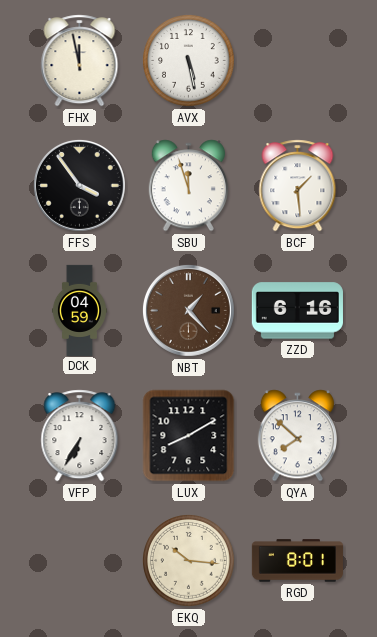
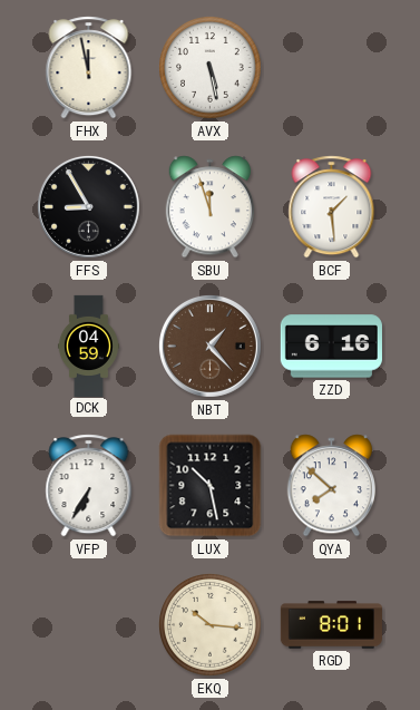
FFS: 3:54 -> 8:55 (88, 206)
LUX: 8:10 -> 10:28 (211, 486)
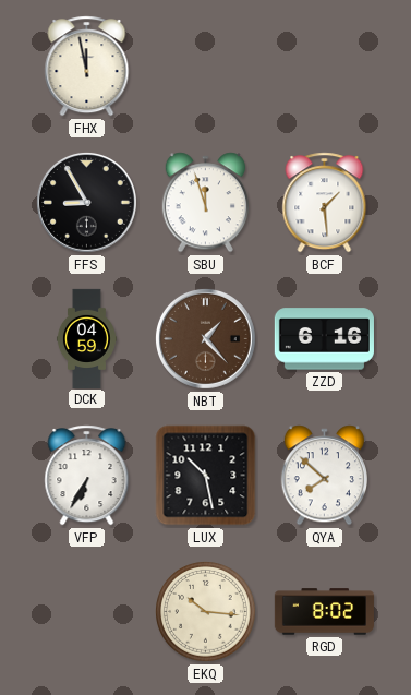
AVX: 5:28 -> none (211, 68)
RGD: 8:01 -> 8:02 (324, 612)
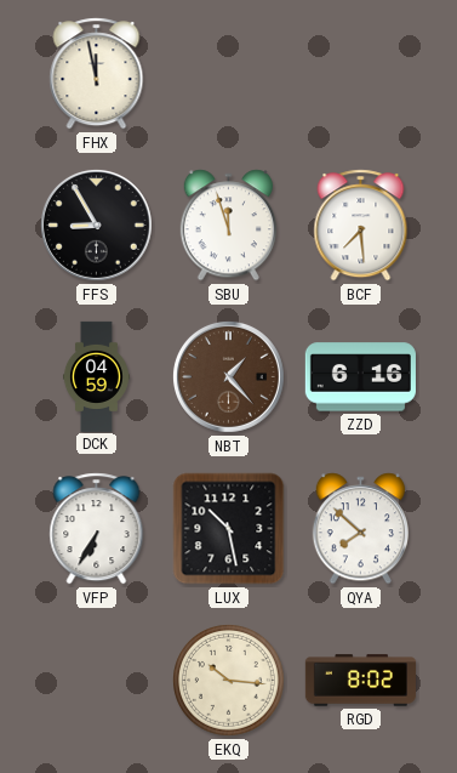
BCF: 1:29 -> 7:29 (361, 226)
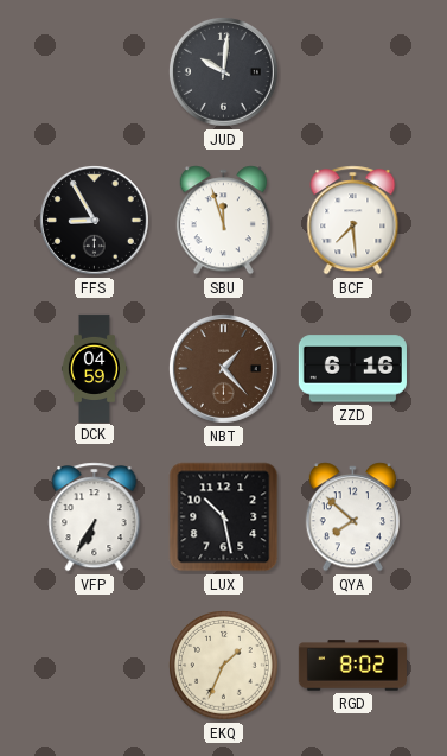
FHX: 11:58 -> none (97, 74)
JUD: none -> 10:01 (223, 71)
EKQ: 10:16 -> 1:34 (224, 666)
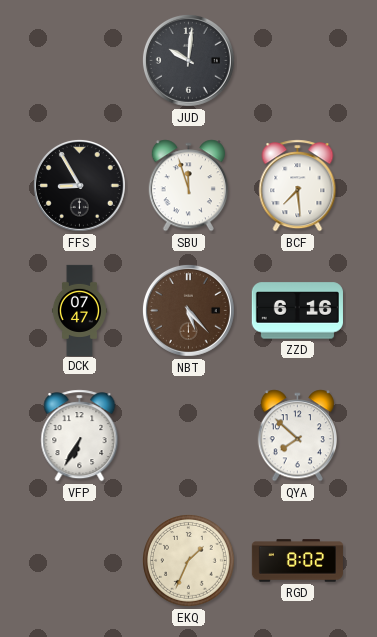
DCK: 04:59 -> 07:47 (79, 310)
NBT: 1:23 -> 5:23 (188, 310)
LUX: 10:28 -> none (224, 517)
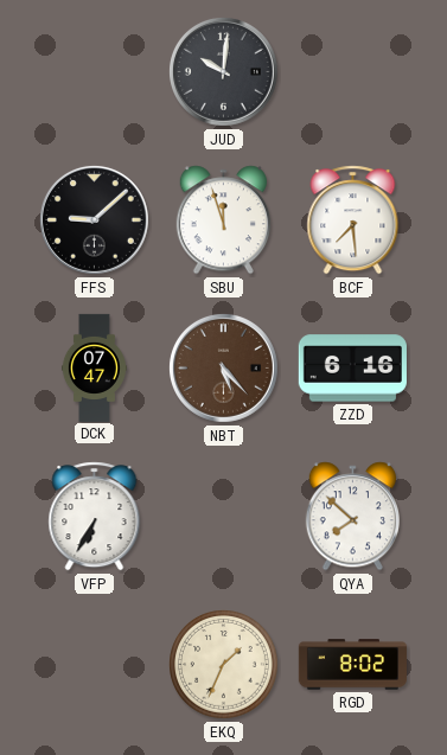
FFS: 8:55 -> 9:08 (94, 219)
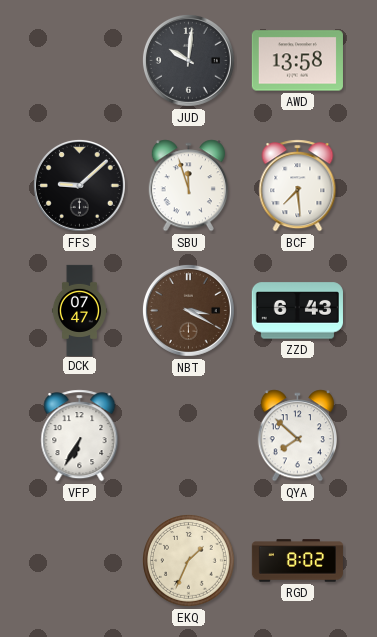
AWD: none -> 13:58 (297, 61)
NBT: 5:23 -> 3:20 (188, 310)
ZZD: 6:16 -> 6:43 (297, 311)
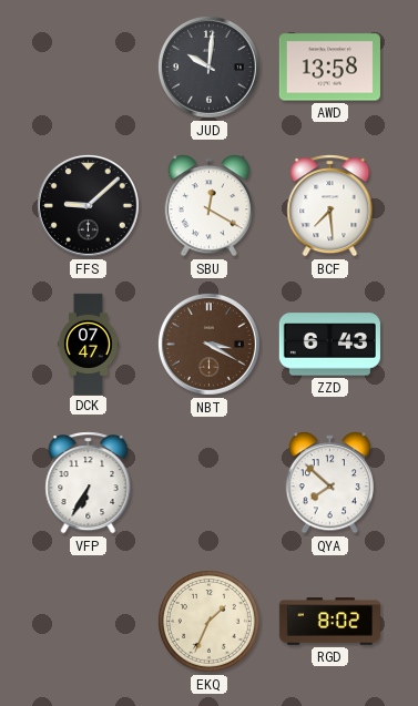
SBU: 11:57 -> 12:20 (208, 206)
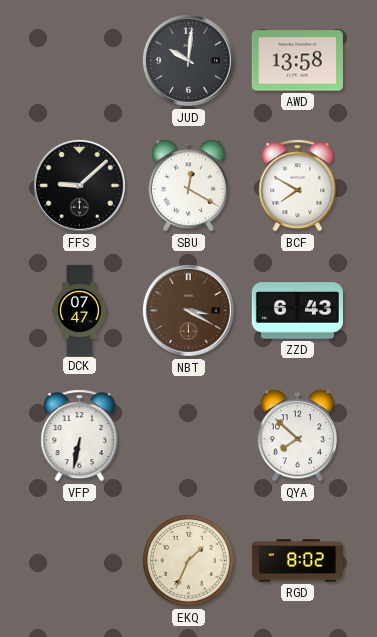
BCF: 7:29 -> 7:50 (298, 186)
VFP: 6:35 -> 6:32 (80, 436)
